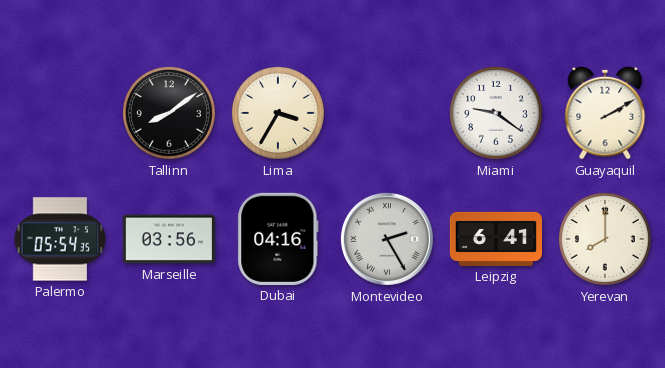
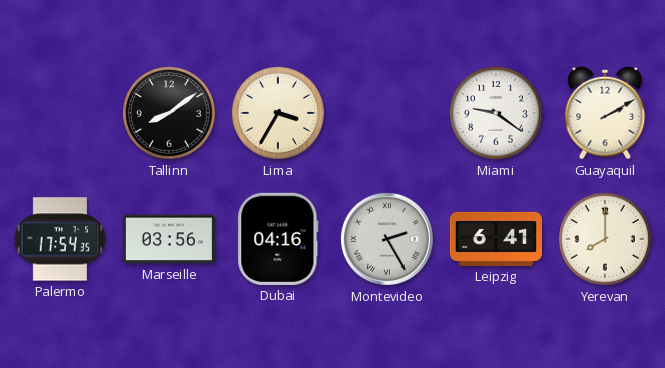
Palermo: 05:54 -> 17:54 (60, 239)
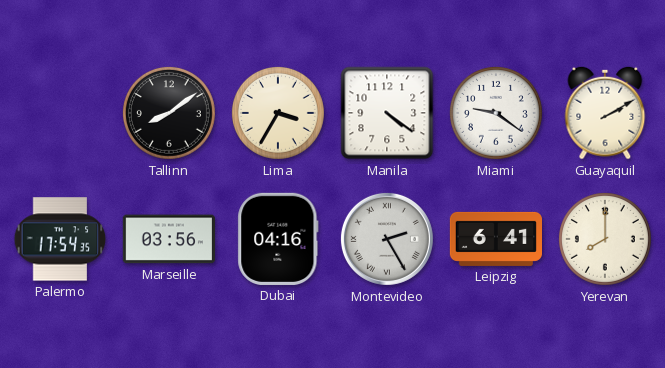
Manila: none -> 4:21 (387, 113)
